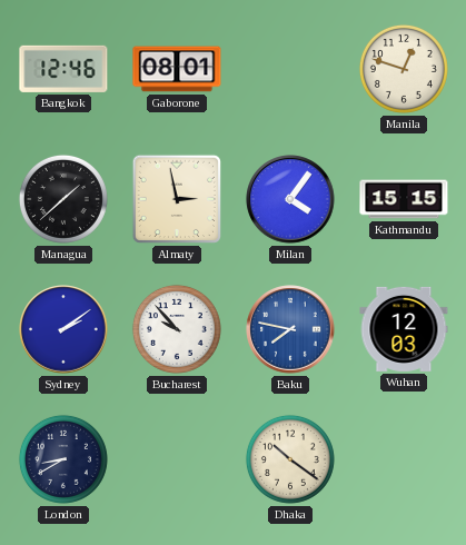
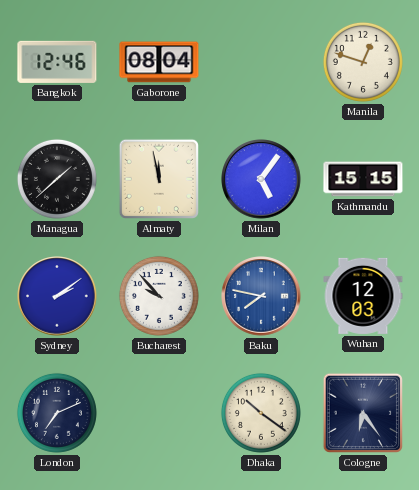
Gaborone: 08:01 -> 08:04 (159, 62)
Almaty: 2:58 -> 11:58 (159, 179)
Milan: 4:06 -> 5:06 (261, 179)
London: 8:40 -> 7:11 (57, 413)
Cologne: none -> 6:24 (363, 413)
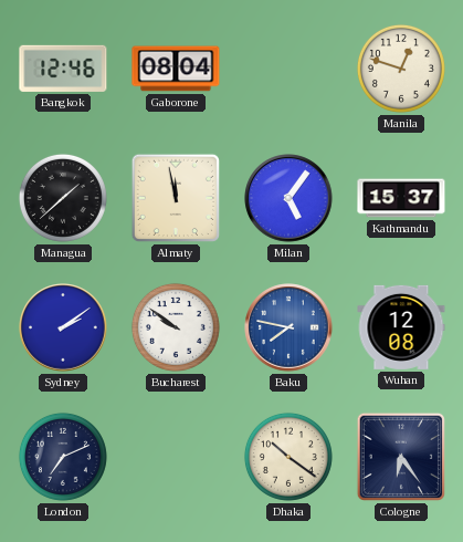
Kathmandu: 15:15 -> 15:37 (401, 198)
Bucharest: 9:53 -> 9:51 (176, 327)
Wuhan: 12:03 -> 12:08 (401, 327)
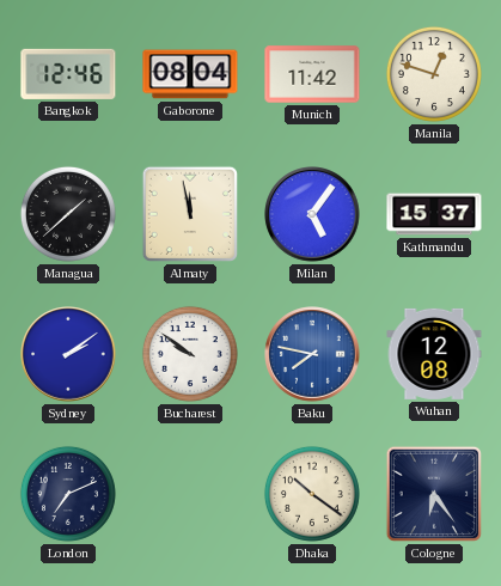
Munich: none -> 11:42 (312, 74)
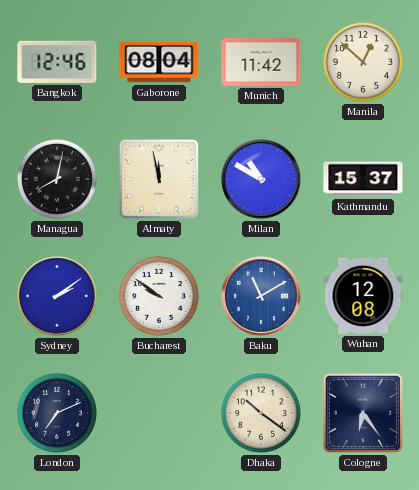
Manila: 12:48 -> 12:52 (363, 62)
Managua: 1:38 -> 8:02 (57, 179)
Milan: 5:06 -> 10:50 (261, 179)
Baku: 7:47 -> 11:10 (261, 296)
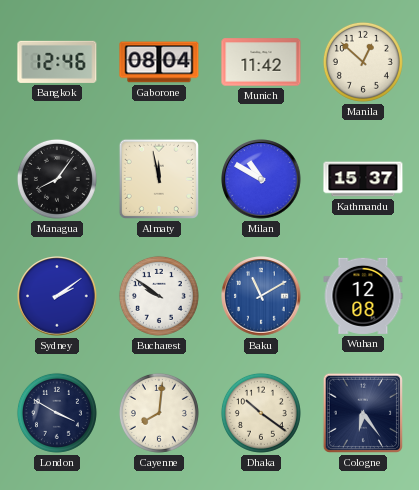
Managua: 8:02 -> 8:06 (57, 179)
London: 7:11 -> 3:50 (57, 413)
Cayenne: none -> 8:01 (159, 413)
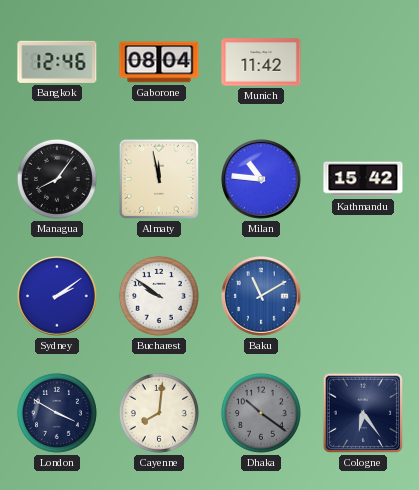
Manila: 12:52 -> none (363, 62)
Milan: 10:50 -> 10:46 (261, 179)
Kathmandu: 15:37 -> 15:42 (363, 179)
Wuhan: 12:08 -> none (363, 296)
Dhaka dial: cream -> grey (261, 413)
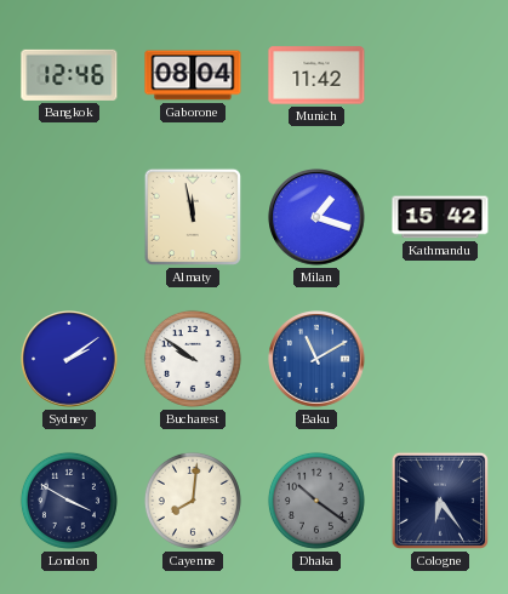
Managua: 8:06 -> none (57, 179)
Milan: 10:46 -> 1:18 (316, 217)
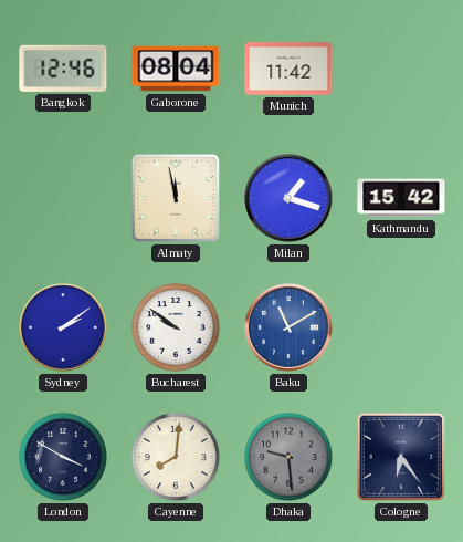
Dhaka: 10:21 -> 9:29 (288, 457)
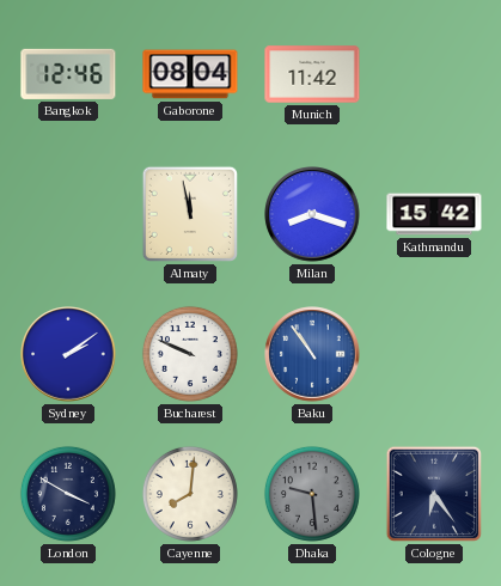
Milan: 1:18 -> 8:18 (312, 214)
Bucharest: 9:51 -> 9:49 (190, 354)
Baku: 11:10 -> 10:54 (312, 354)
